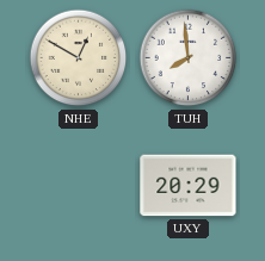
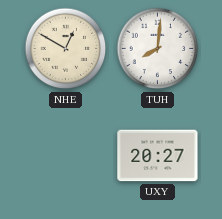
TUH: 7:59 -> 8:01 (158, 49)
UXY: 20:29 -> 20:27 (158, 156)
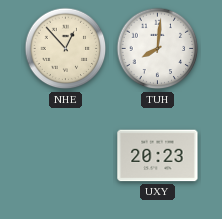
NHE: 12:50 -> 12:53 (66, 49)
UXY: 20:27 -> 20:23 (158, 156)
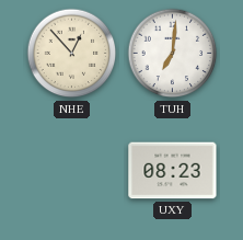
TUH: 8:01 -> 7:01 (173, 54)
UXY: 20:23 -> 08:23 (173, 171)
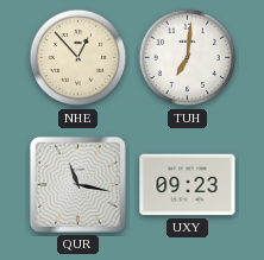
QUR: none -> 11:17 (77, 184)
UXY: 08:23 -> 09:23 (188, 185)
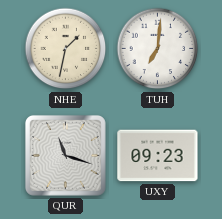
NHE: 12:53 -> 1:32 (66, 49)
QUR: 11:17 -> 11:18 (65, 155)
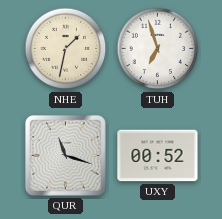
TUH: 7:01 -> 6:57 (158, 49)
UXY: 09:23 -> 00:52 (158, 156)
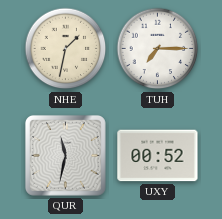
TUH: 6:57 -> 7:15 (158, 49)
QUR: 11:18 -> 11:32 (65, 155)
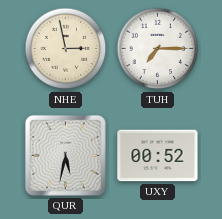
NHE: 1:32 -> 2:58 (66, 49)
QUR: 11:32 -> 5:32 (65, 155)
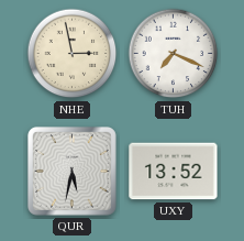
TUH: 7:15 -> 7:19 (174, 54)
UXY: 00:52 -> 13:52 (174, 172)
